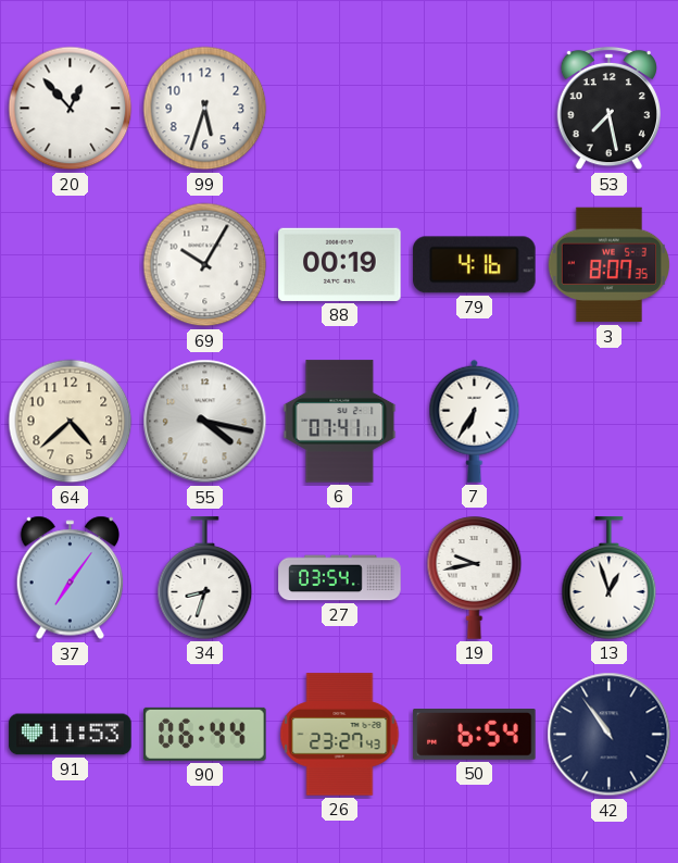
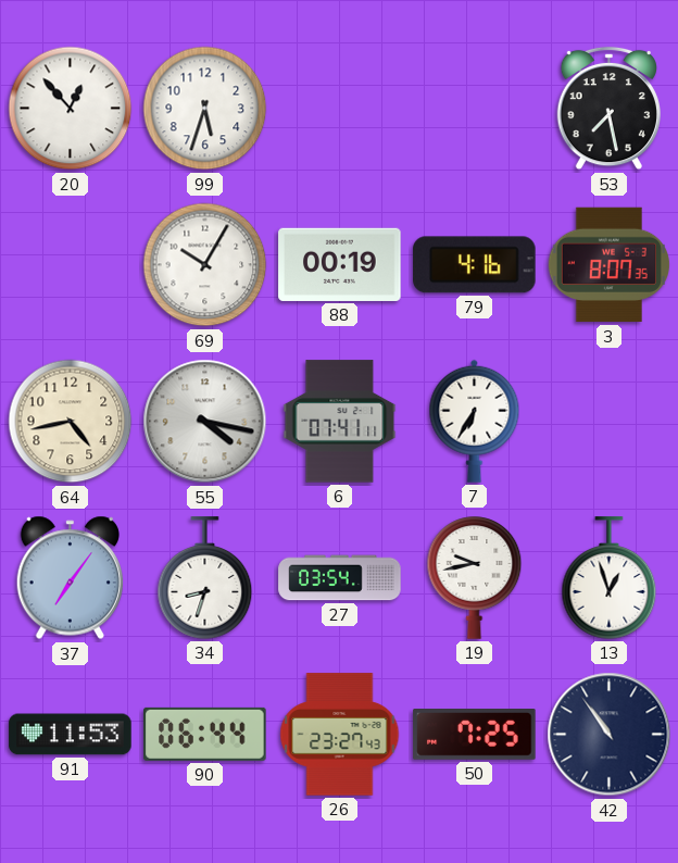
64: 4:38 -> 4:43 (71, 422)
50: 6:54 -> 7:25 (475, 735)
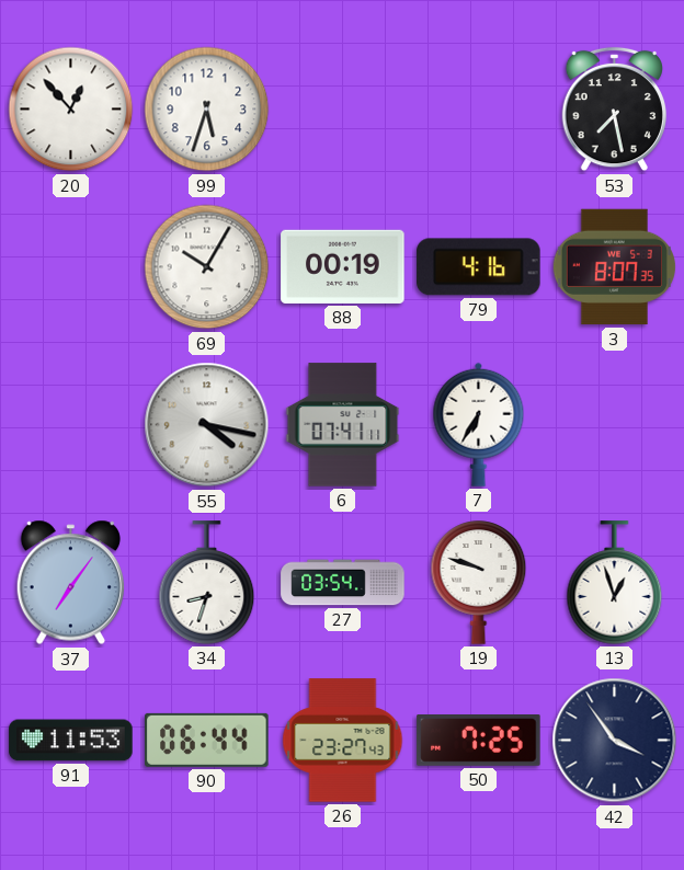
64: 4:43 -> none (71, 422)
19: 9:43 -> 9:48 (479, 583)
42: 10:54 -> 3:54 (615, 741)
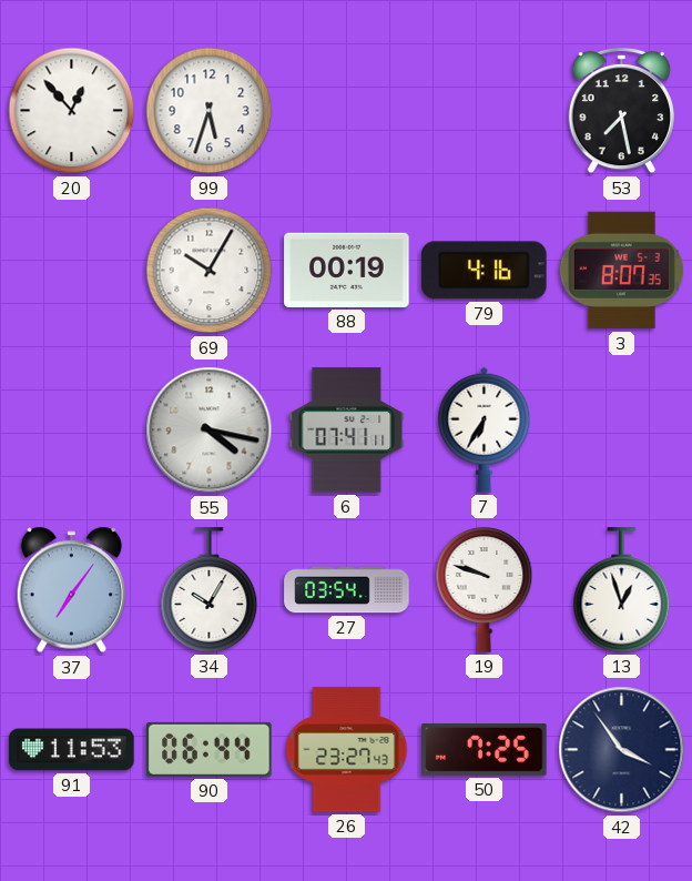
34: 8:33 -> 10:05 (210, 590)
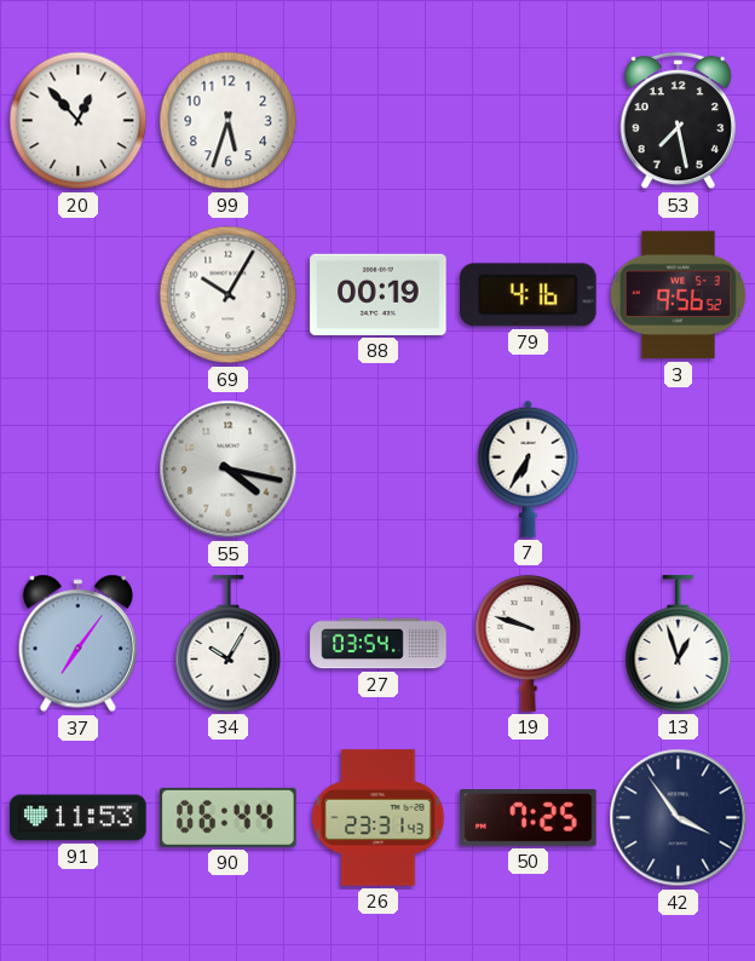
3: 8:07 -> 9:56 (678, 295)
6: 07:41 -> none (347, 431)
26: 23:27 -> 23:31 (379, 818)
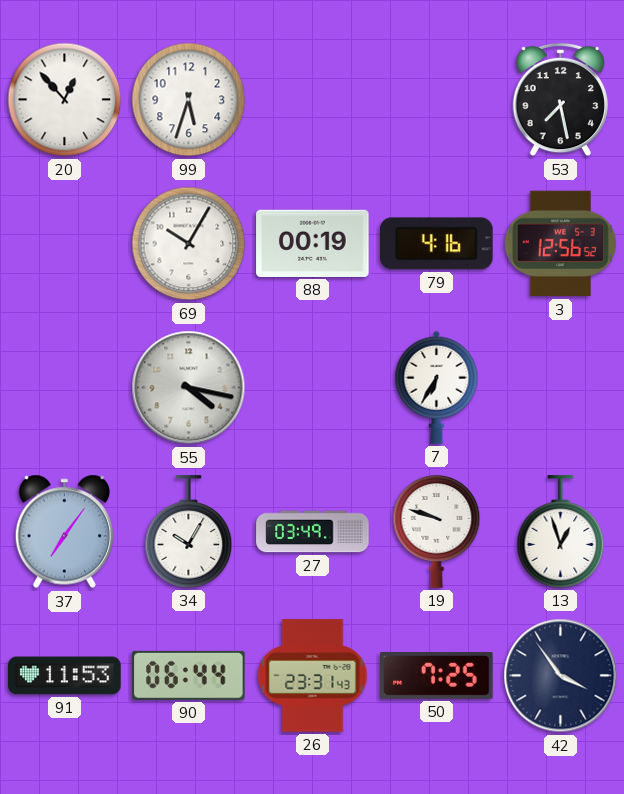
3: 9:56 -> 12:56 (560, 244)
27: 03:54 -> 03:49 (313, 532)
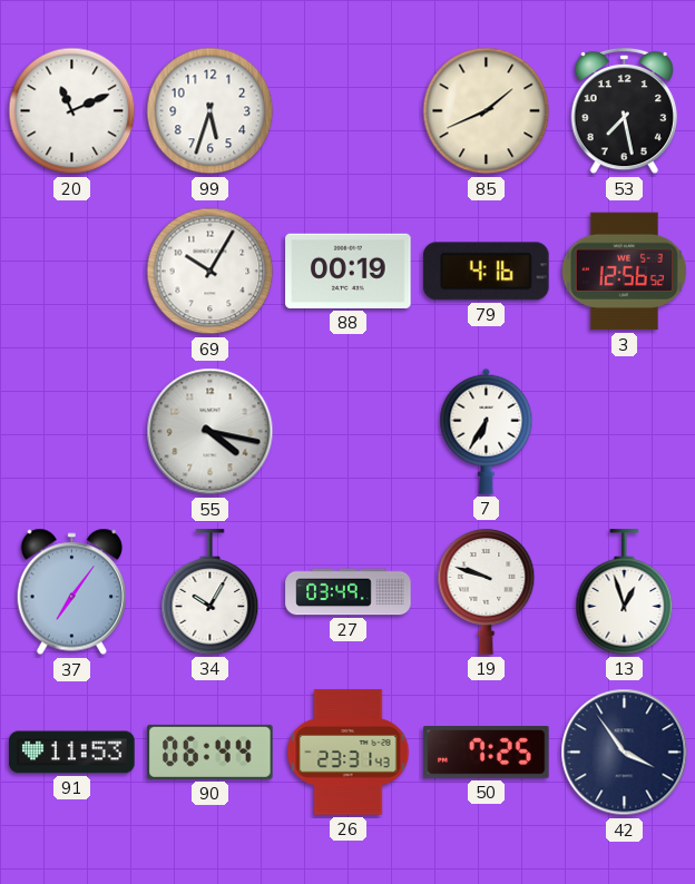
20: 12:53 -> 11:11 (72, 111)
85: none -> 1:41 (487, 111)
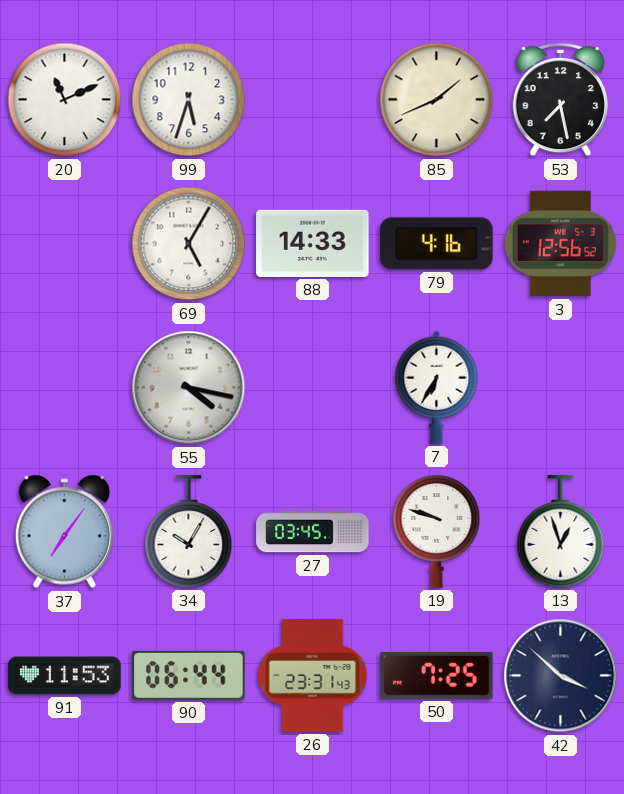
69: 10:05 -> 5:05 (189, 244)
88: 00:19 -> 14:33 (313, 243)
27: 03:49 -> 03:45 (313, 532)
42: 3:54 -> 3:52 (561, 676)
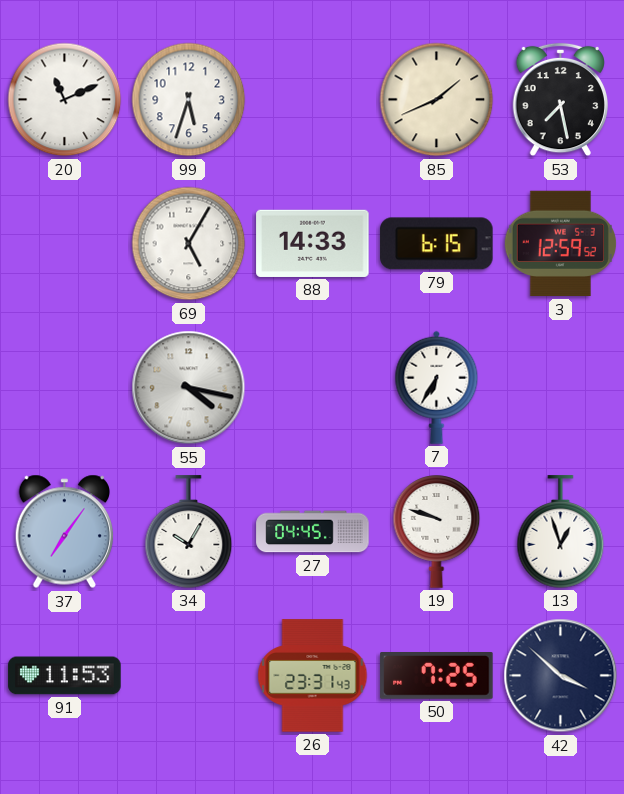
79: 4:16 -> 6:15 (437, 244)
3: 12:56 -> 12:59 (560, 244)
27: 03:45 -> 04:45 (313, 532)
90: 06:44 -> none (189, 675)
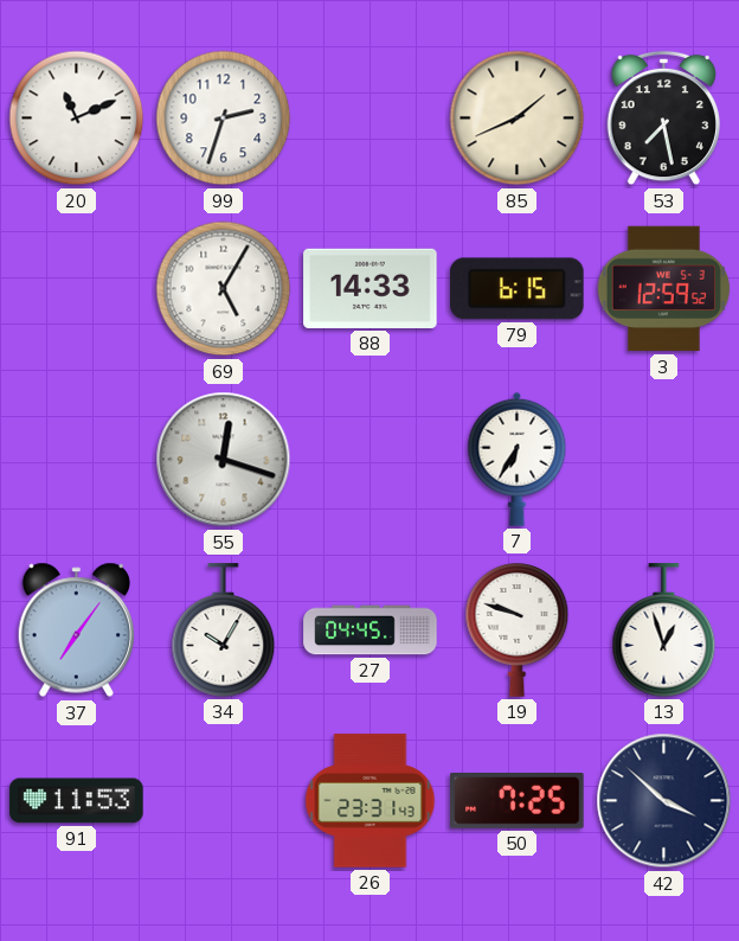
99: 5:33 -> 2:33 (224, 119)
55: 4:17 -> 12:18 (224, 460)
